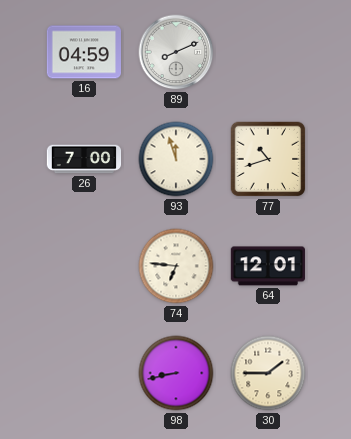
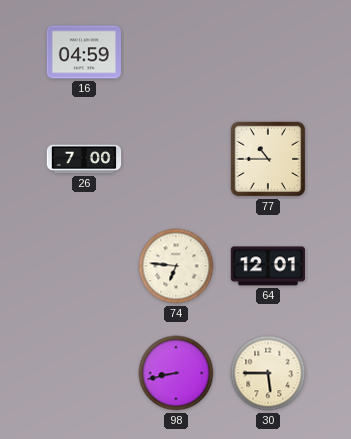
89: 8:11 -> none (176, 52)
93: 11:57 -> none (176, 159)
77: 10:42 -> 10:45 (268, 159)
30: 1:45 -> 5:45 (268, 373)
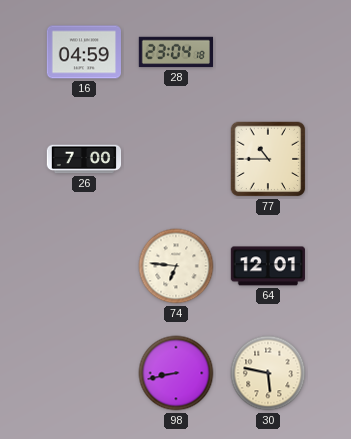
28: none -> 23:04 (175, 52)
30: 5:45 -> 5:47 (268, 373)
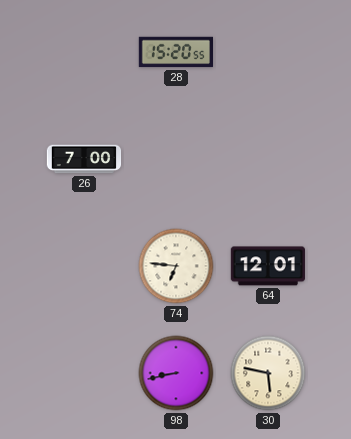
16: 04:59 -> none (83, 52)
28: 23:04 -> 15:20 (175, 52)
77: 10:45 -> none (268, 159)
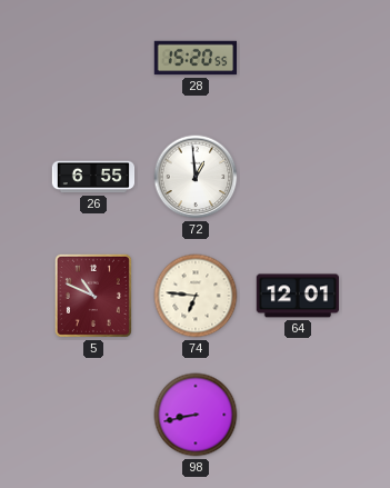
26: 7:00 -> 6:55 (93, 177)
72: none -> 12:59 (196, 177)
5: none -> 10:49 (93, 296)
30: 5:47 -> none (268, 373)
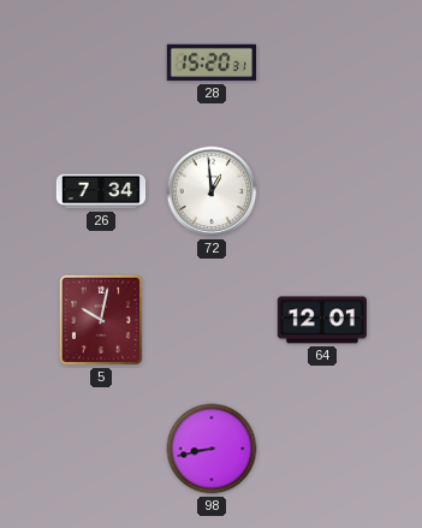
28: 15:20:55 -> 15:20:31 (210, 63)
26: 6:55 -> 7:34 (101, 191)
5: 10:49 -> 10:02 (101, 320)
74: 6:46 -> none (196, 296)
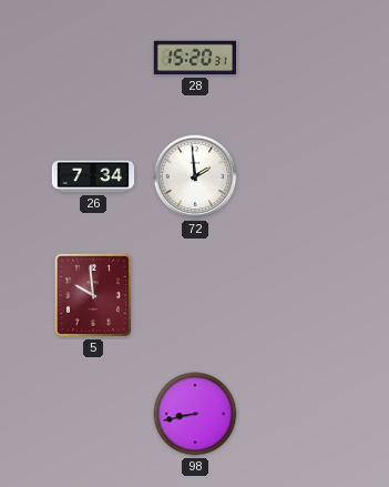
72: 12:59 -> 1:59 (195, 176)
5: 10:02 -> 9:59 (93, 295)
64: 12:01 -> none (322, 320)
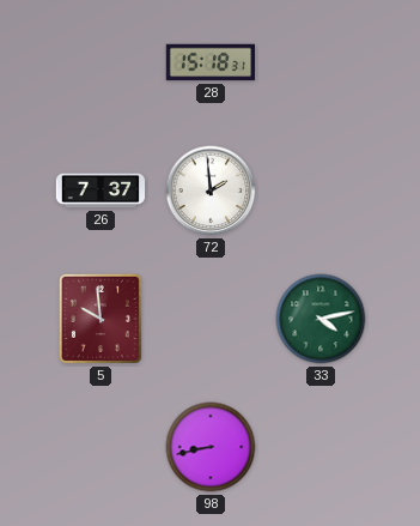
28: 15:20 -> 15:18 (209, 62)
26: 7:34 -> 7:37 (101, 191)
33: none -> 4:13 (321, 319)
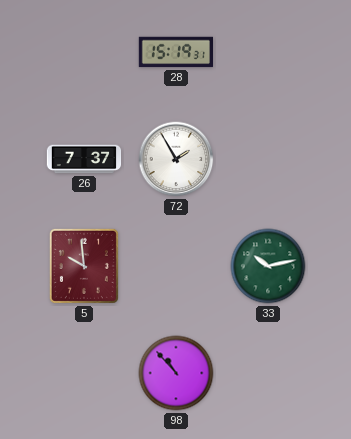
28: 15:18 -> 15:19 (175, 52)
72: 1:59 -> 1:55 (176, 159)
33: 4:13 -> 10:13 (268, 266)
98: 8:43 -> 10:53 (176, 373)
